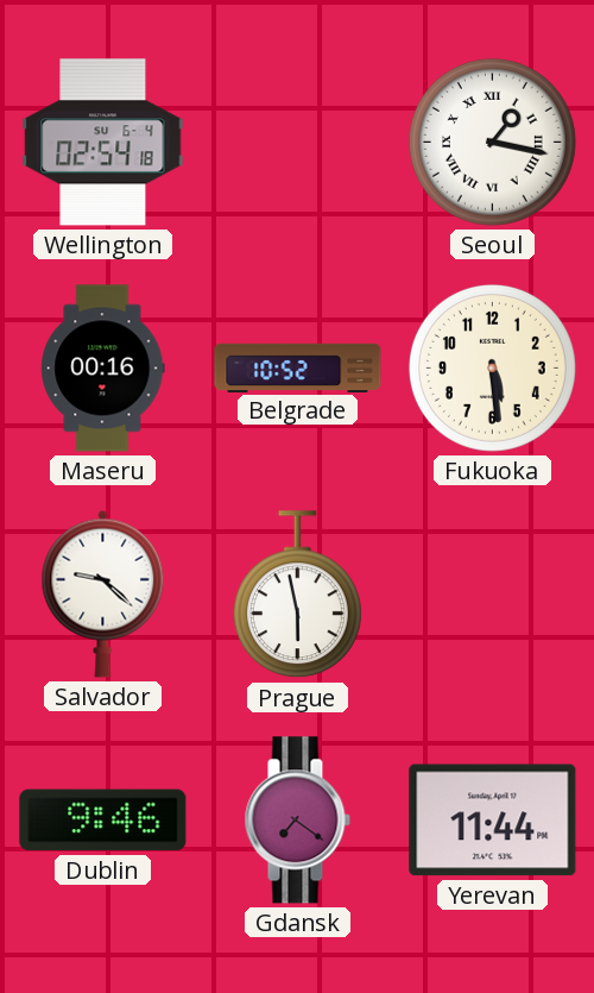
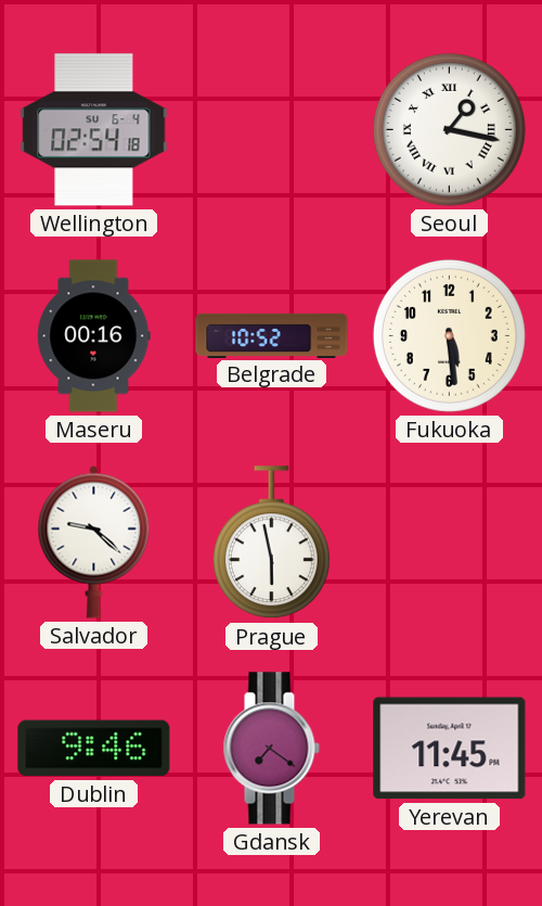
Yerevan: 11:44 -> 11:45 (450, 749)
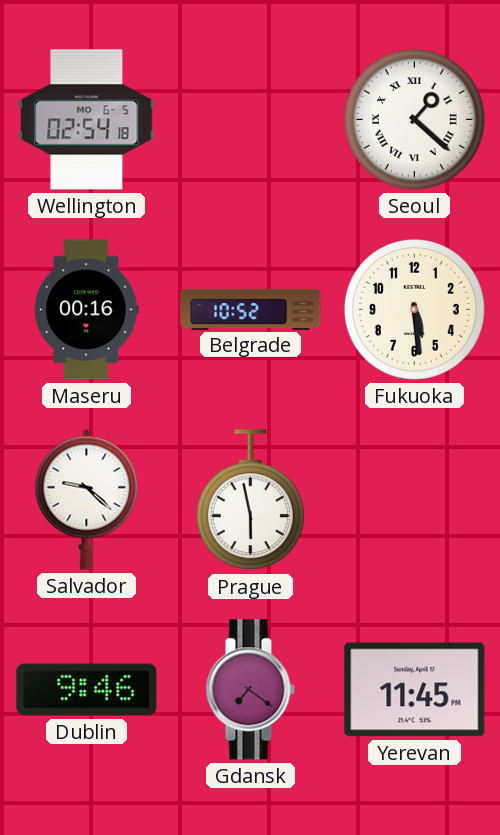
Wellington date: SU 6-4 -> MO 6-5 (87, 120)
Seoul: 1:17 -> 1:22 (414, 119)
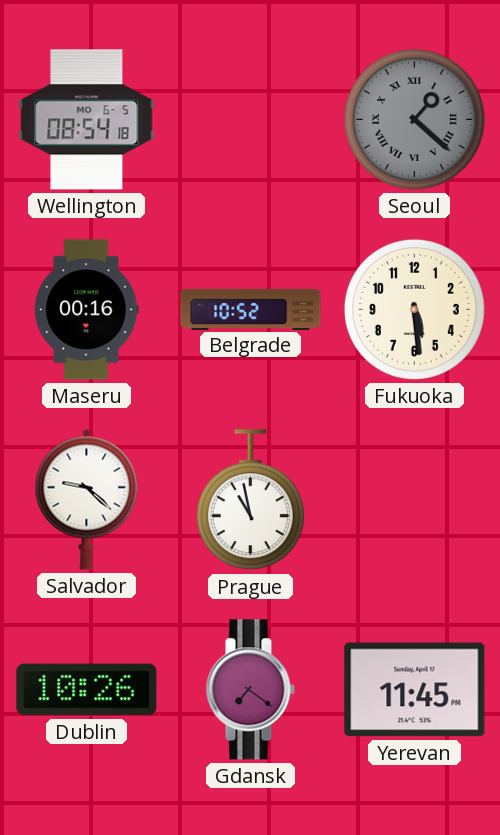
Wellington: 02:54 -> 08:54 (87, 120)
Seoul dial: white -> grey (414, 119)
Prague: 5:58 -> 10:58 (250, 500)
Dublin: 9:46 -> 10:26 (87, 690)
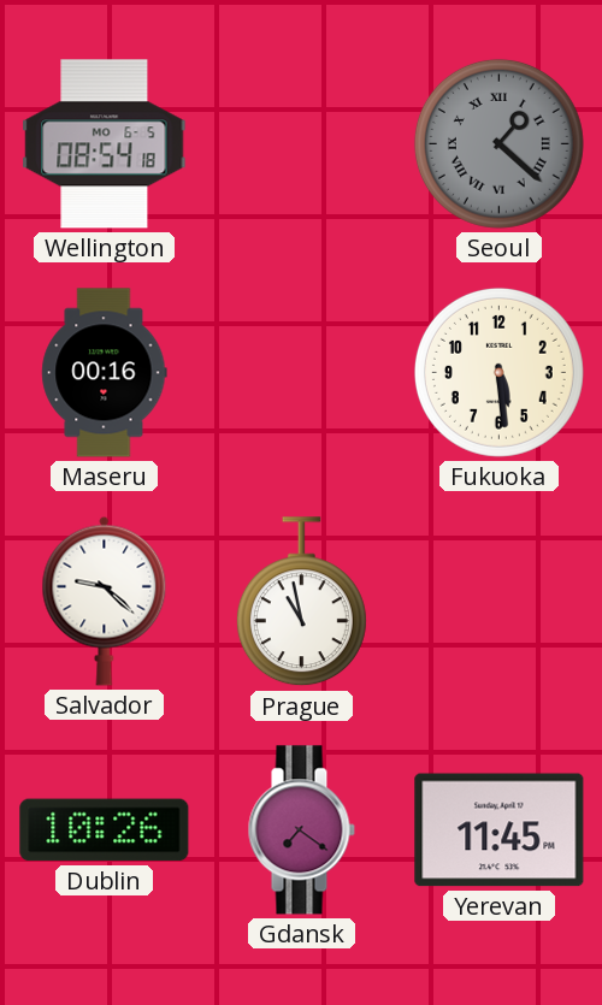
Belgrade: 10:52 -> none (251, 309)
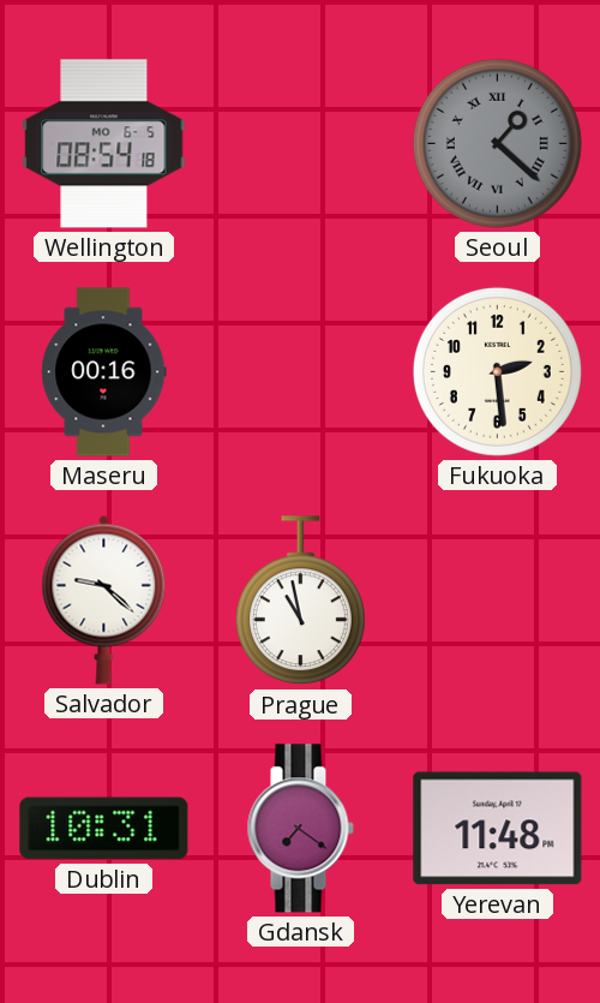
Fukuoka: 5:29 -> 2:29 (497, 371)
Dublin: 10:26 -> 10:31 (104, 829)
Yerevan: 11:45 -> 11:48 (498, 829)
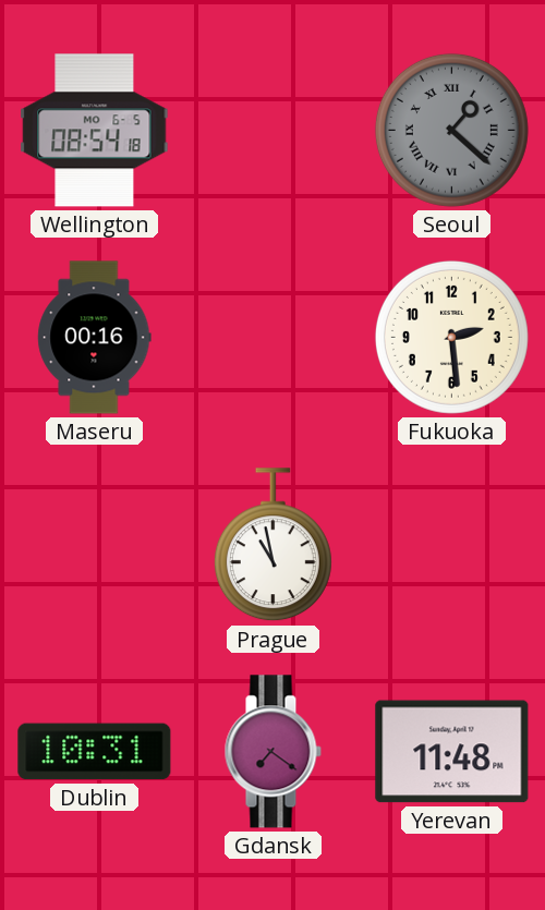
Salvador: 9:22 -> none (104, 599)
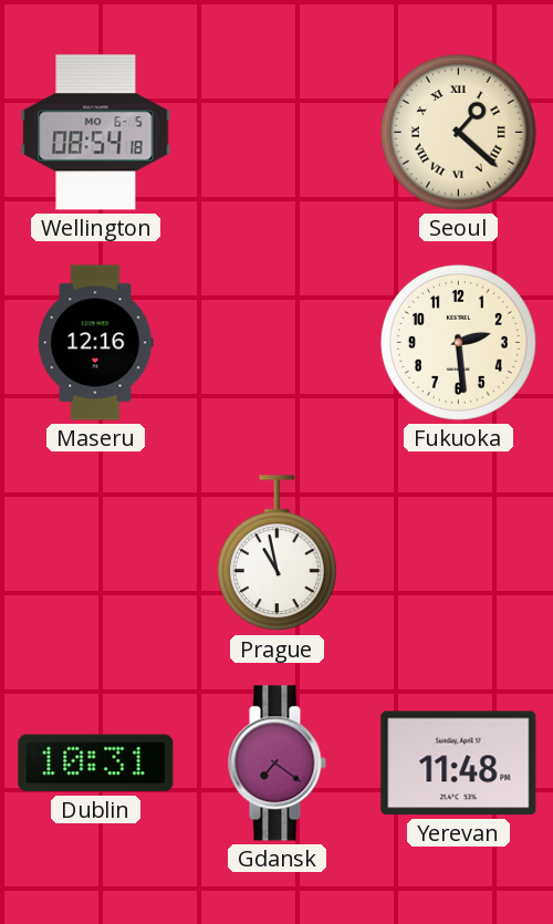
Seoul dial: grey -> cream (458, 132)
Maseru: 00:16 -> 12:16 (96, 343)
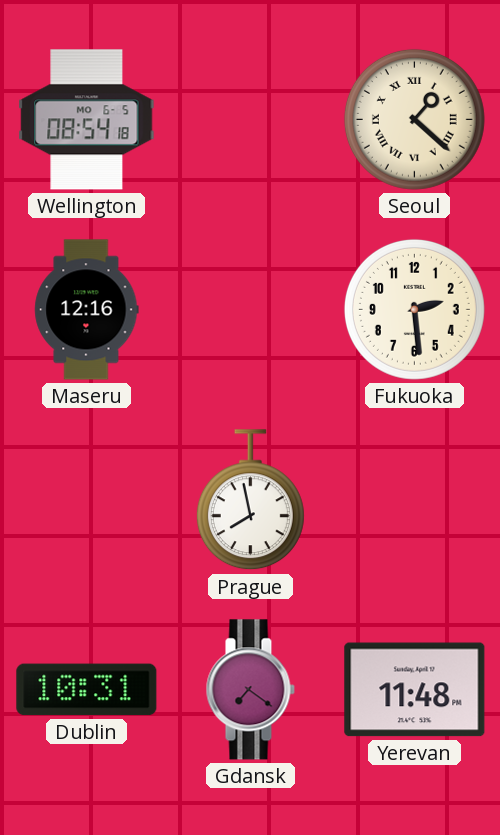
Prague: 10:58 -> 7:58 (250, 500)
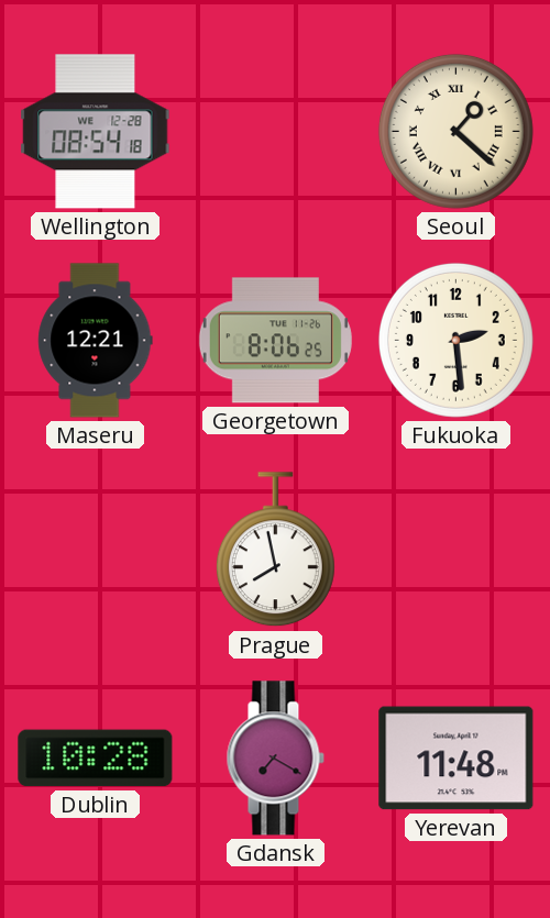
Wellington date: MO 6-5 -> WE 12-28 (96, 132)
Maseru: 12:16 -> 12:21 (96, 341)
Georgetown: none -> 8:06 (275, 341)
Dublin: 10:31 -> 10:28 (96, 759)
Gdansk: 7:21 -> 7:20 (275, 759)
